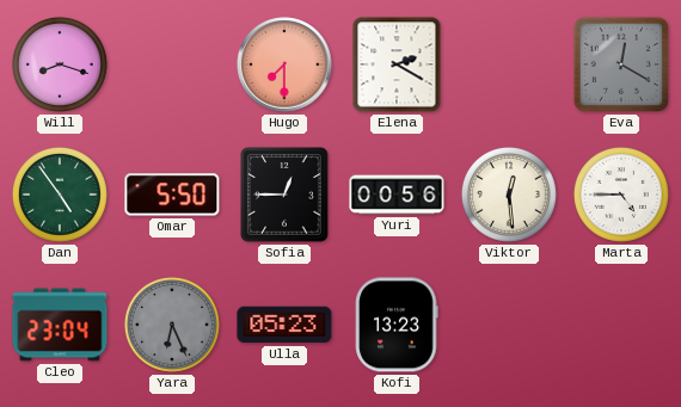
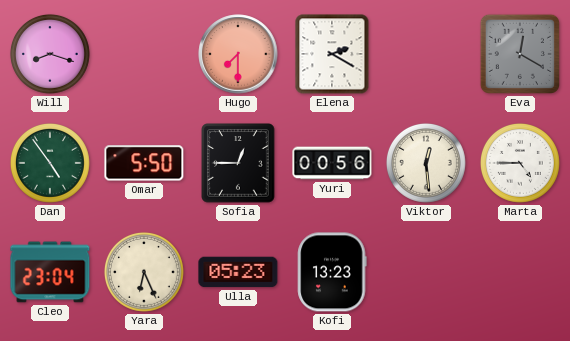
Yara dial: grey -> cream (144, 272)
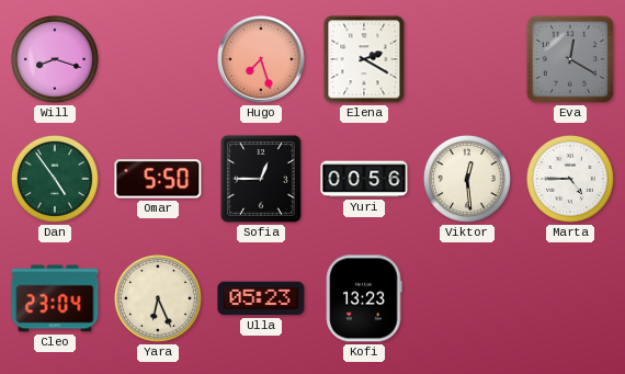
Hugo: 7:30 -> 7:27 (261, 59)
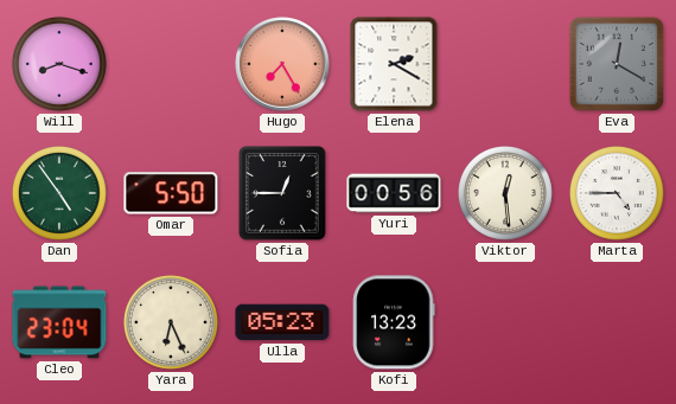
Hugo: 7:27 -> 7:25 (282, 64)
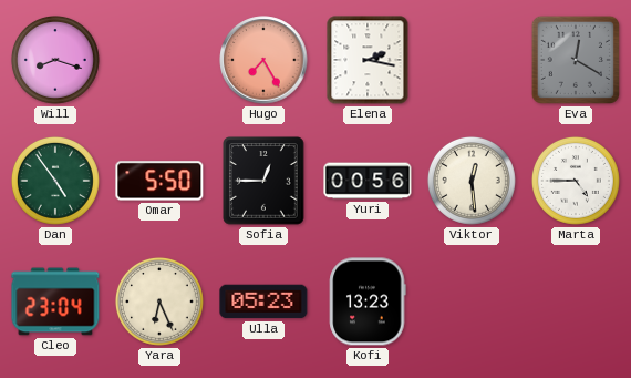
Elena: 2:20 -> 2:17 (368, 60)
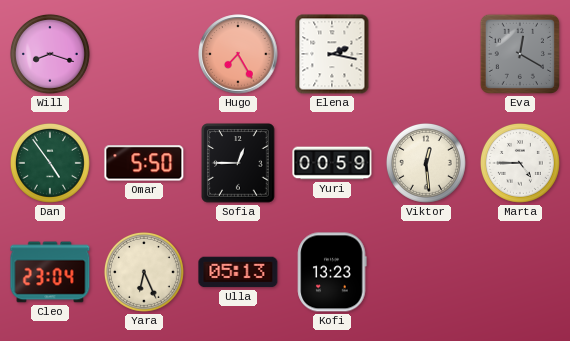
Yuri: 00:56 -> 00:59 (332, 163)
Ulla: 05:23 -> 05:13 (238, 272)
